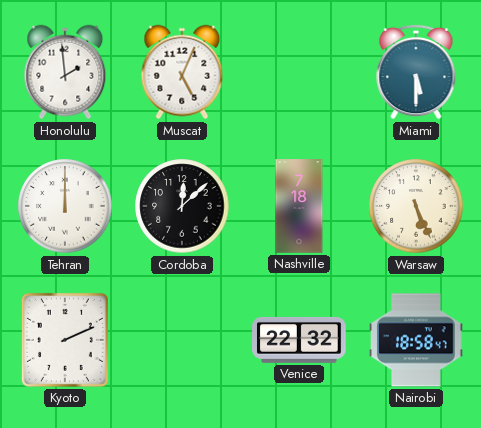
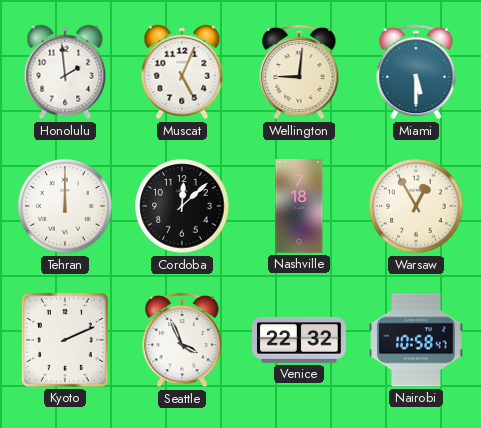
Wellington: none -> 9:01 (299, 72)
Warsaw: 5:26 -> 12:55 (416, 206)
Seattle: none -> 3:56 (182, 340)
Nairobi: 18:58 -> 10:58 (416, 340)
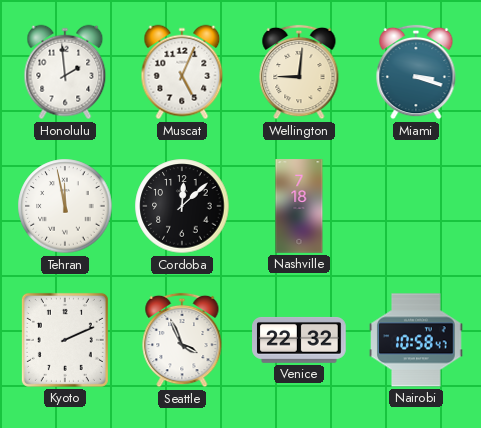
Miami: 5:30 -> 3:18 (416, 72)
Tehran: 12:00 -> 11:58 (65, 206)
Warsaw: 12:55 -> none (416, 206)
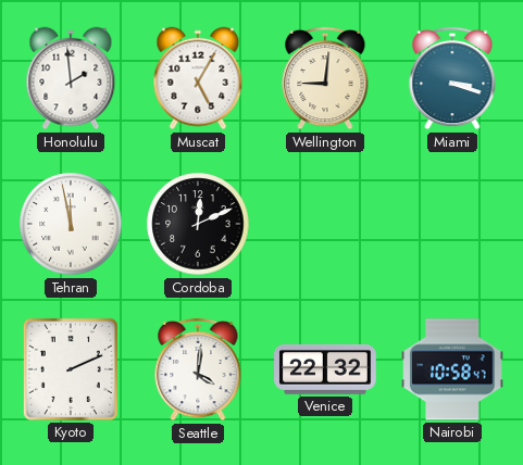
Muscat: 5:04 -> 5:05 (198, 78)
Cordoba: 12:08 -> 12:11 (198, 224)
Nashville: 7:18 -> none (299, 206)
Seattle: 3:56 -> 4:01 (198, 369)
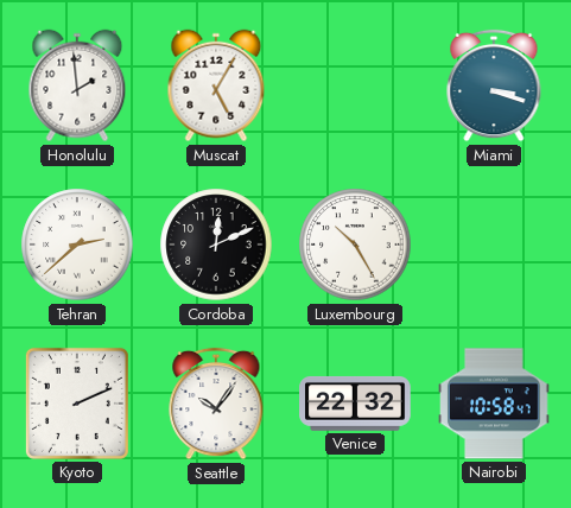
Wellington: 9:01 -> none (325, 78)
Tehran: 11:58 -> 2:38 (77, 245)
Luxembourg: none -> 10:25 (355, 245)
Seattle: 4:01 -> 10:06 (216, 404)
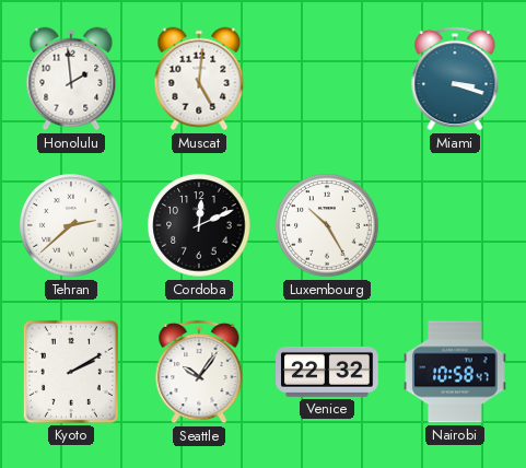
Muscat: 5:05 -> 5:01 (199, 79)
Kyoto: 2:11 -> 2:10 (71, 372)
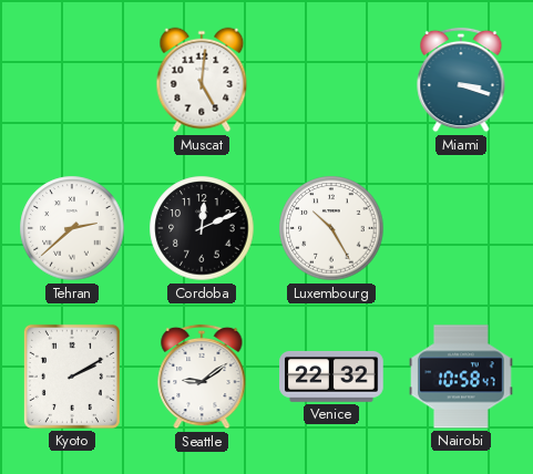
Honolulu: 1:59 -> none (71, 79)
Seattle: 10:06 -> 9:09 (202, 377)
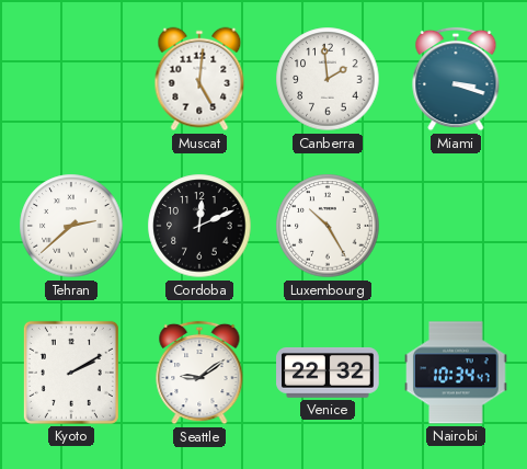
Canberra: none -> 1:59 (328, 79)
Nairobi: 10:58 -> 10:34 (456, 373)
